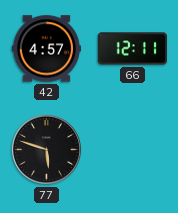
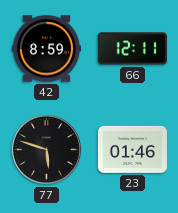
42: 4:57 -> 8:59 (46, 49)
23: none -> 01:46 (132, 149)
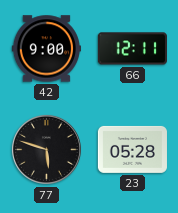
42: 8:59 -> 9:00 (46, 49)
23: 01:46 -> 05:28 (132, 149)
